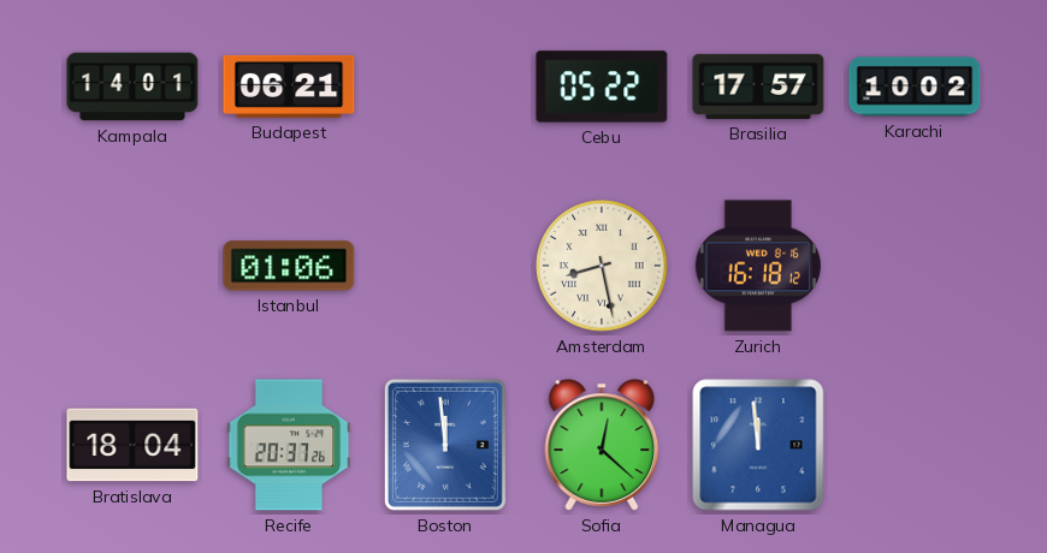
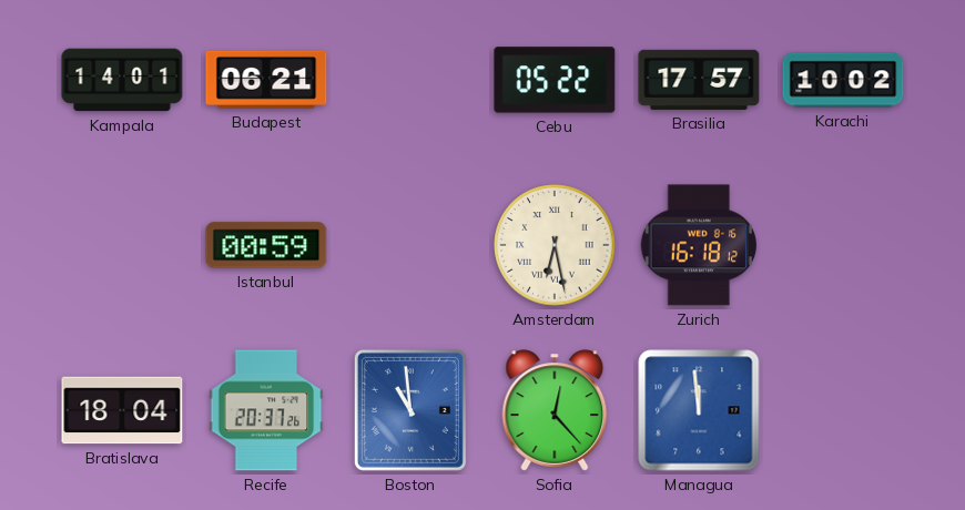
Istanbul: 01:06 -> 00:59 (266, 245)
Amsterdam: 8:28 -> 6:28 (555, 245)
Boston: 11:59 -> 10:59 (410, 410)
Sofia: 12:22 -> 12:23 (555, 410)
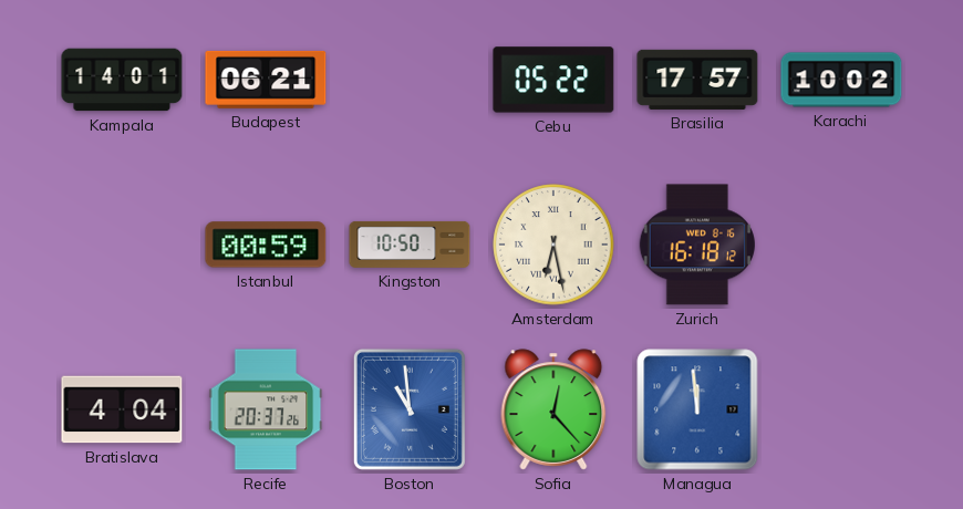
Kingston: none -> 10:50 (410, 245)
Bratislava: 18:04 -> 4:04 (122, 409)
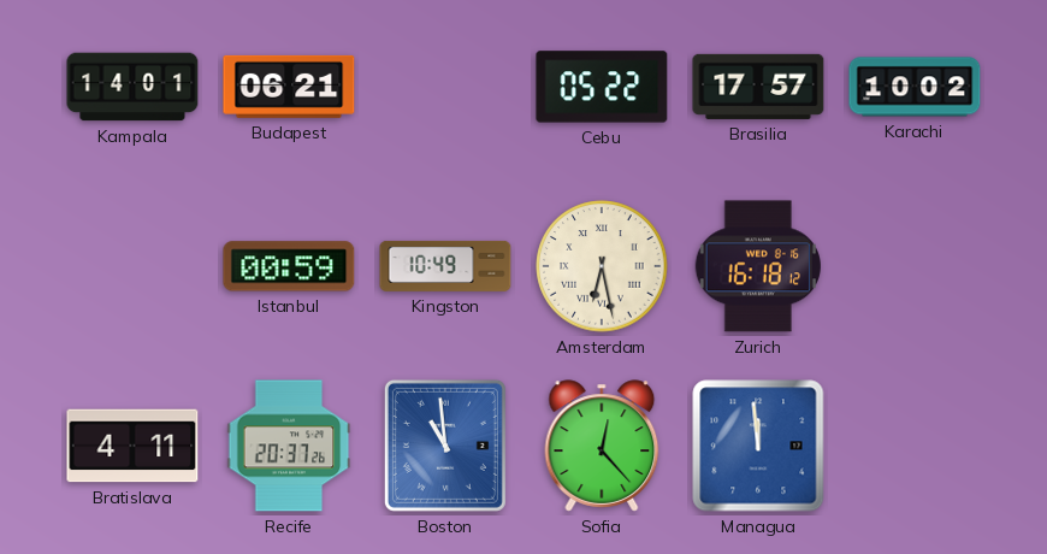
Kingston: 10:50 -> 10:49 (445, 266)
Bratislava: 4:04 -> 4:11 (132, 446)
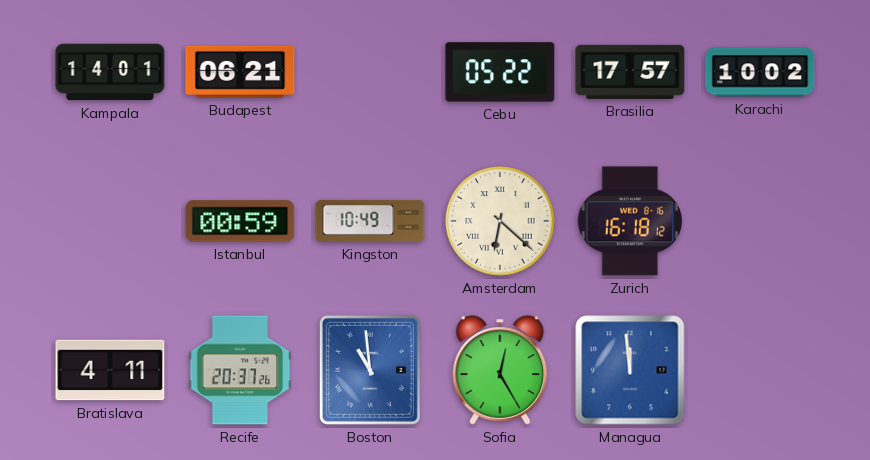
Amsterdam: 6:28 -> 6:22 (500, 221)
Sofia: 12:23 -> 12:25 (500, 370)
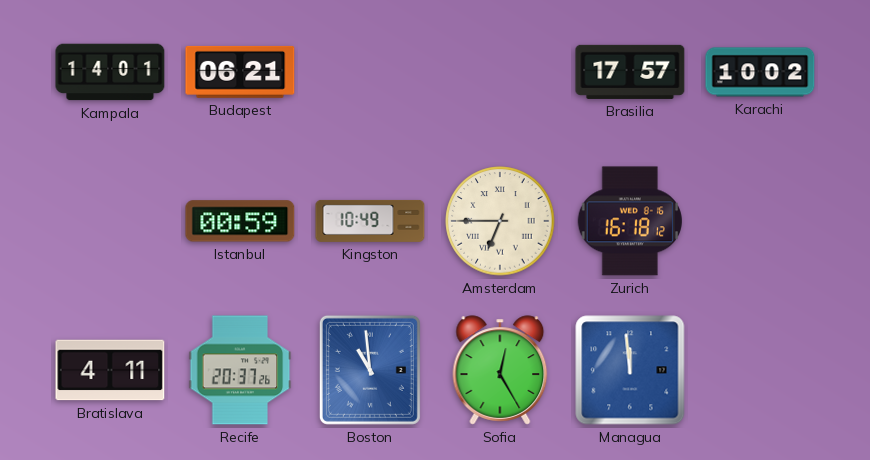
Cebu: 05:22 -> none (500, 72)
Amsterdam: 6:22 -> 6:45 (500, 221)
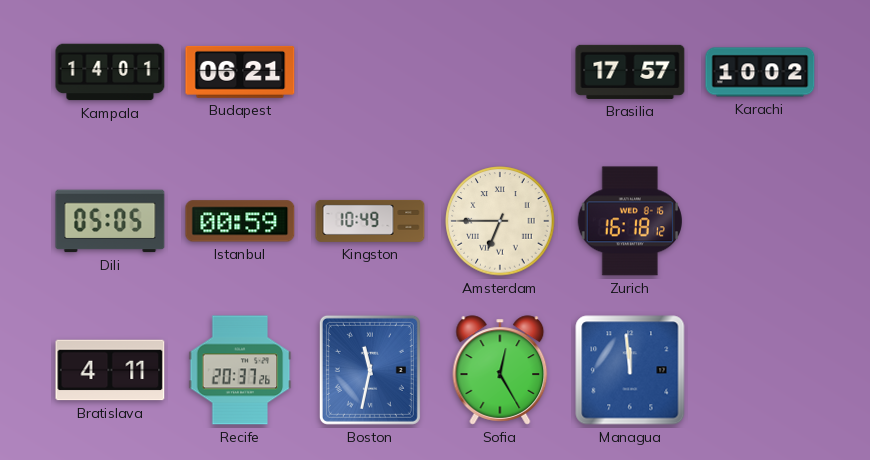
Dili: none -> 05:05 (110, 221)
Boston: 10:59 -> 11:32 (370, 370)
